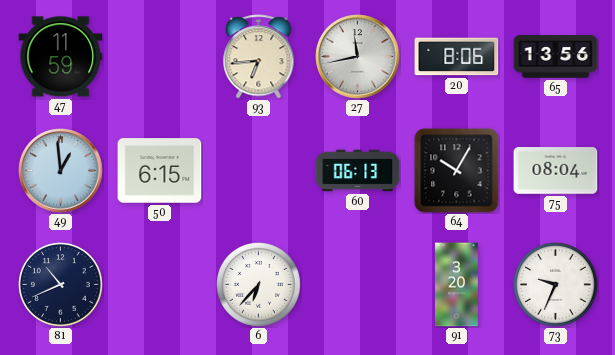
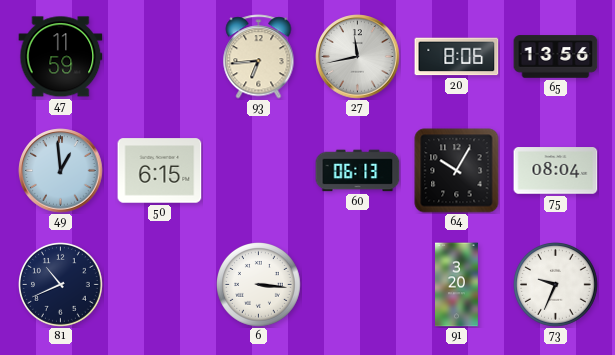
6: 6:37 -> 3:16 (259, 285)
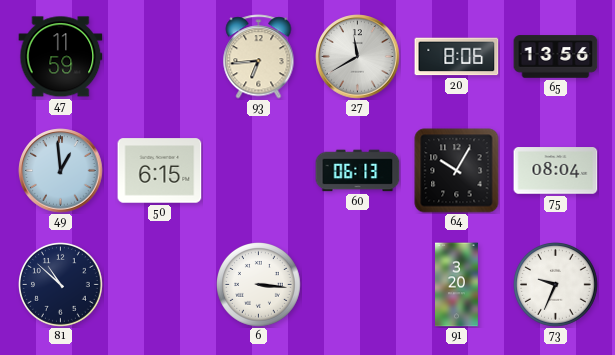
27: 11:43 -> 11:40 (358, 57)
81: 10:41 -> 10:52 (61, 285)
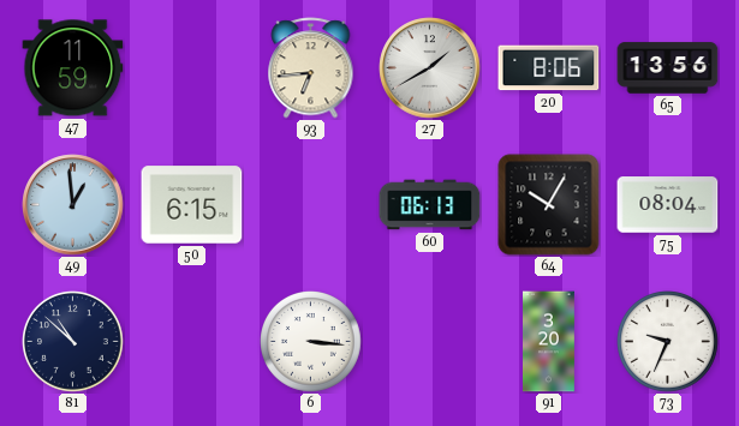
27: 11:40 -> 1:40 (430, 68)
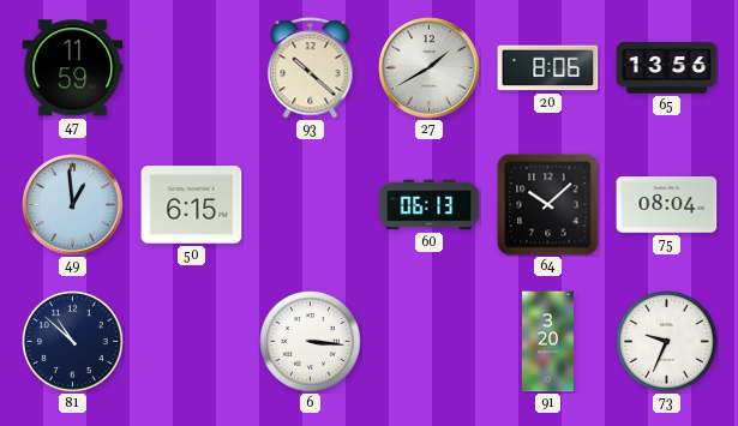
93: 6:44 -> 10:22 (311, 68)
64: 10:05 -> 10:08 (548, 205)
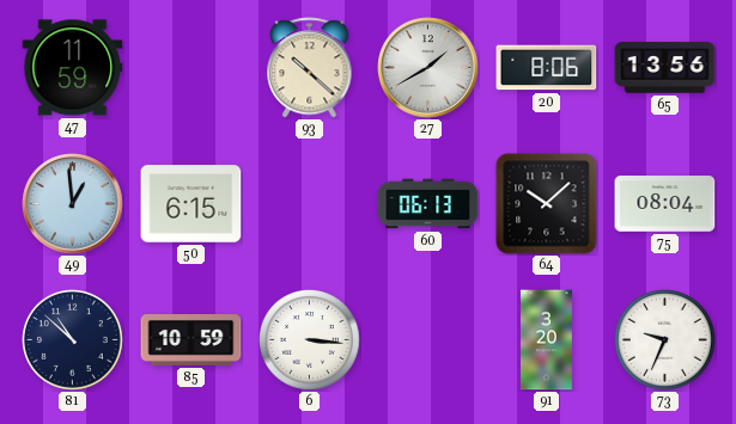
85: none -> 10:59 (191, 340)
